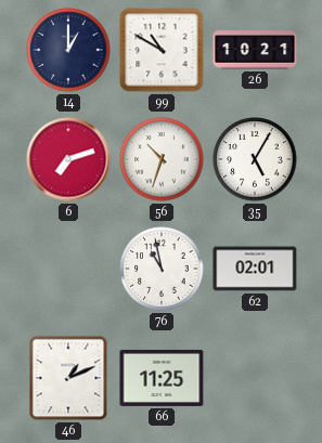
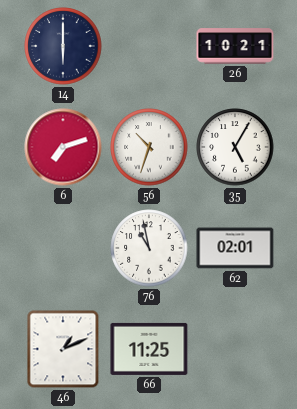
14: 1:00 -> 6:00 (63, 46)
99: 10:50 -> none (162, 50)
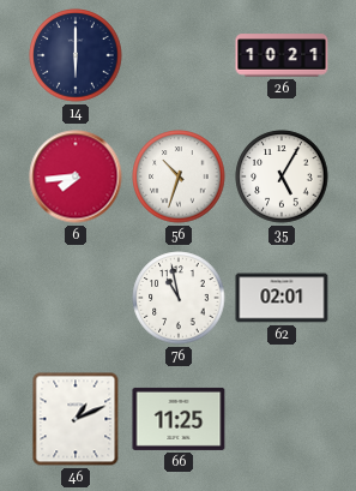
6: 7:12 -> 7:44 (76, 176)
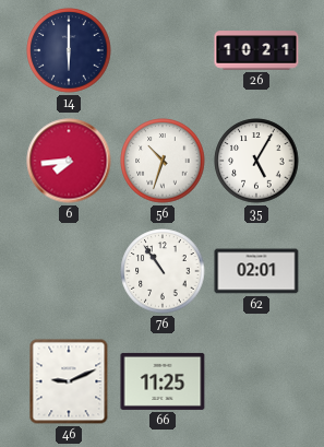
76: 10:58 -> 10:54 (163, 271)
46: 1:11 -> 9:11 (69, 381)
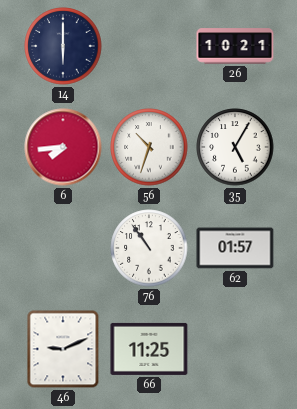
62: 02:01 -> 01:57 (235, 248)
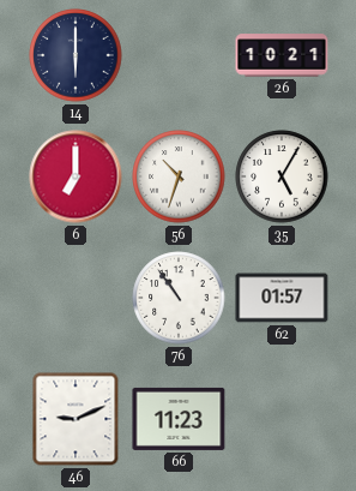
6: 7:44 -> 7:00 (76, 176)
66: 11:25 -> 11:23 (179, 419)
